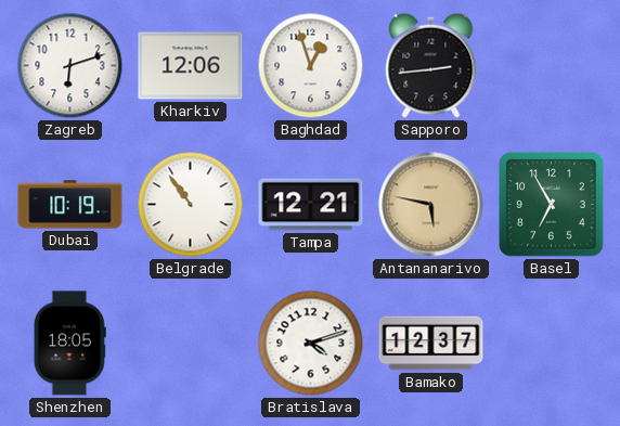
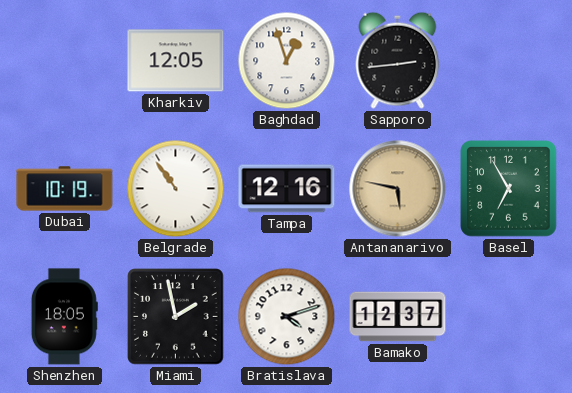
Zagreb: 6:12 -> none (70, 66)
Kharkiv: 12:06 -> 12:05 (176, 61)
Tampa: 12:21 -> 12:16 (287, 189)
Miami: none -> 1:58 (176, 317)
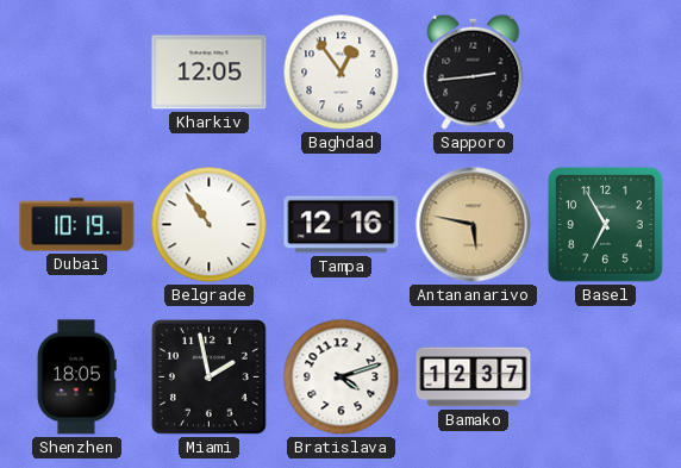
Baghdad: 12:57 -> 12:54 (342, 73)
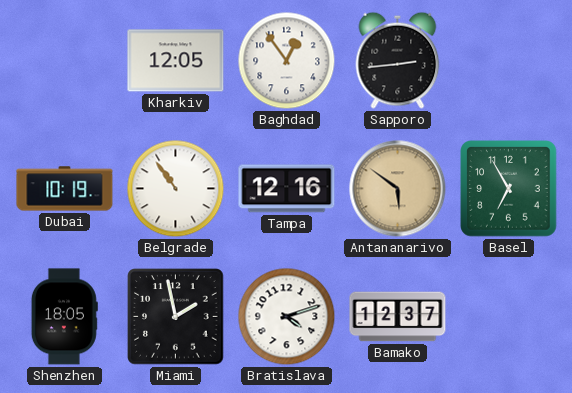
Antananarivo: 5:47 -> 5:51 (398, 189)
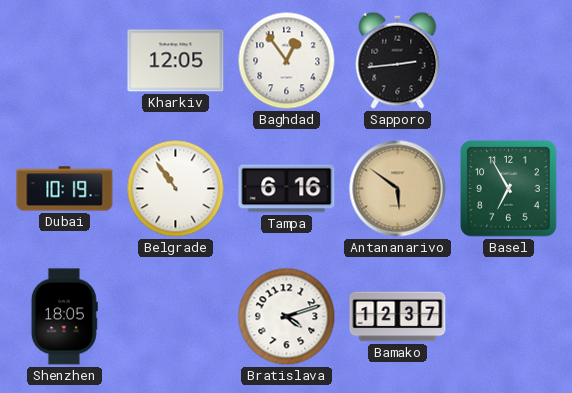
Tampa: 12:16 -> 6:16 (287, 189)
Miami: 1:58 -> none (176, 317)
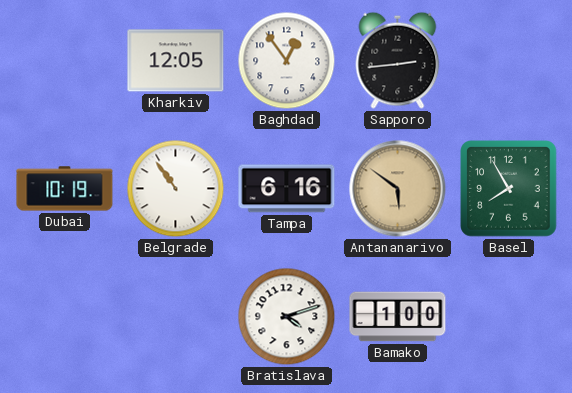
Basel: 6:55 -> 7:55 (509, 189)
Shenzhen: 18:05 -> none (64, 317)
Bamako: 12:37 -> 1:00 (398, 317)
